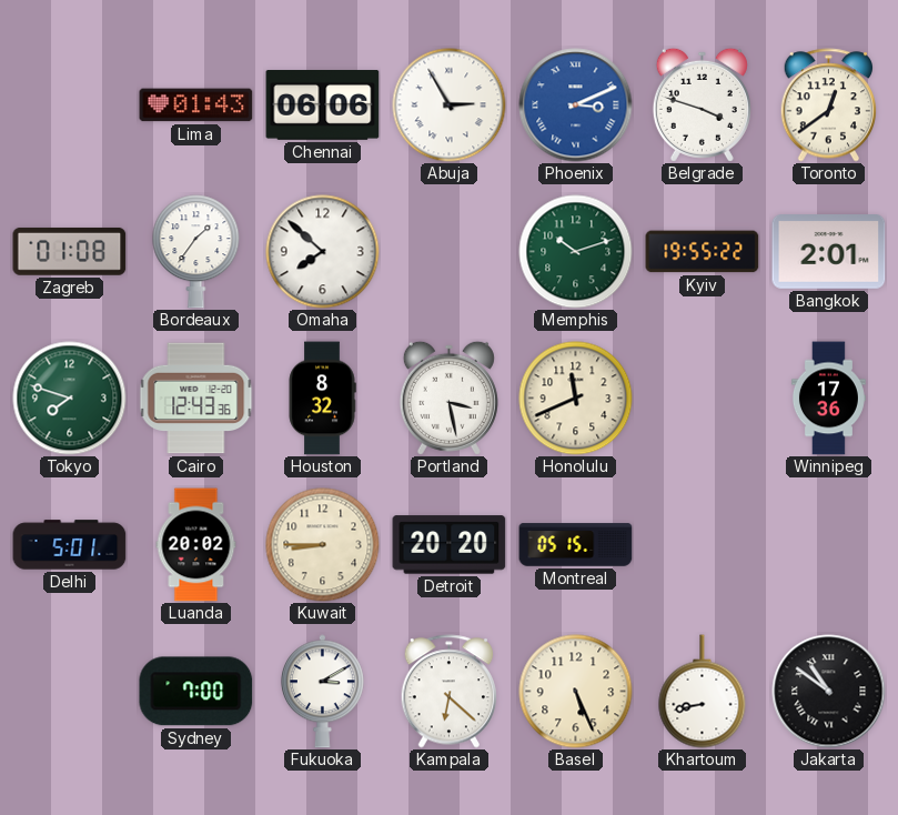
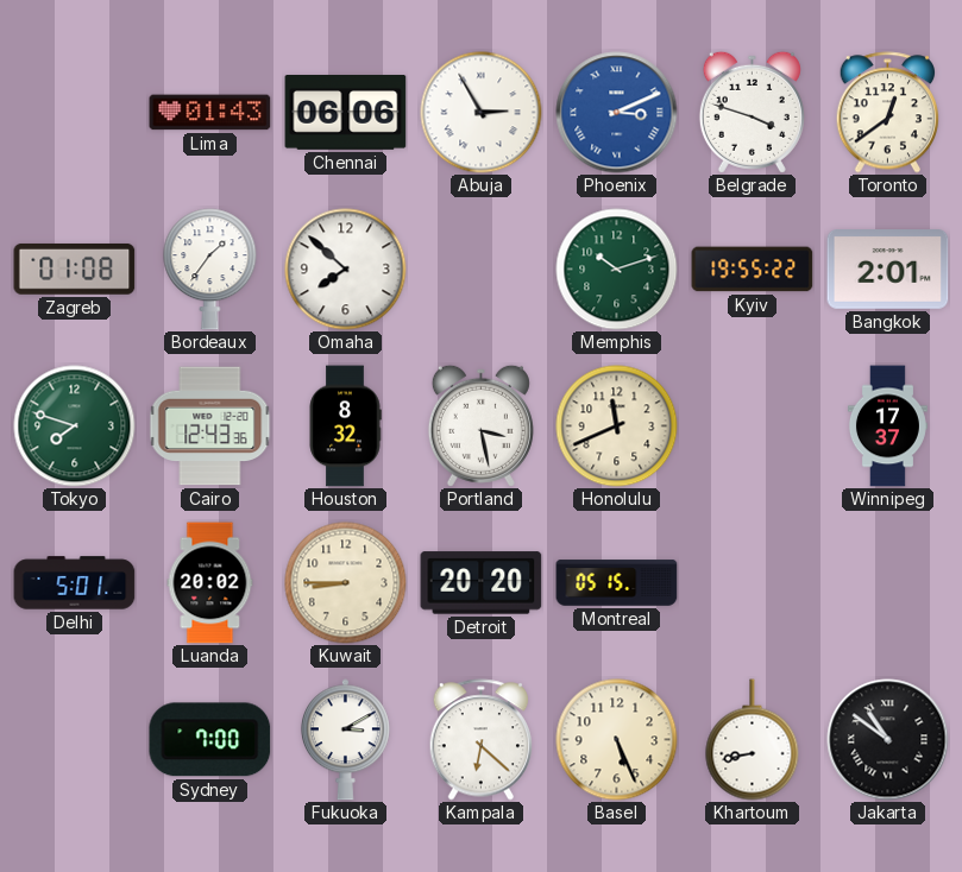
Winnipeg: 17:36 -> 17:37 (887, 426)
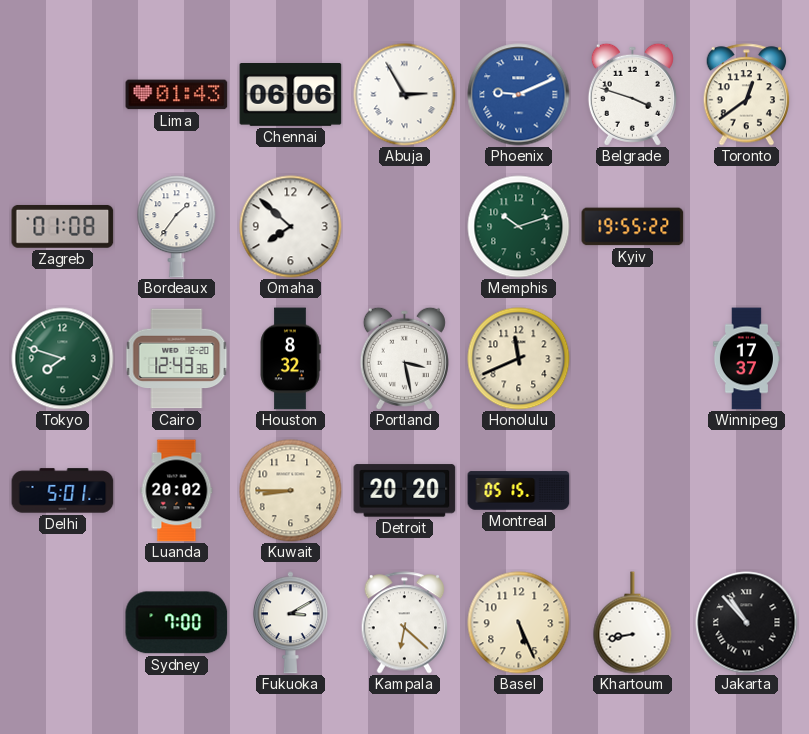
Phoenix: 3:11 -> 9:11 (519, 95)
Bangkok: 2:01 -> none (888, 270)
Jakarta: 10:51 -> 10:53 (747, 623)
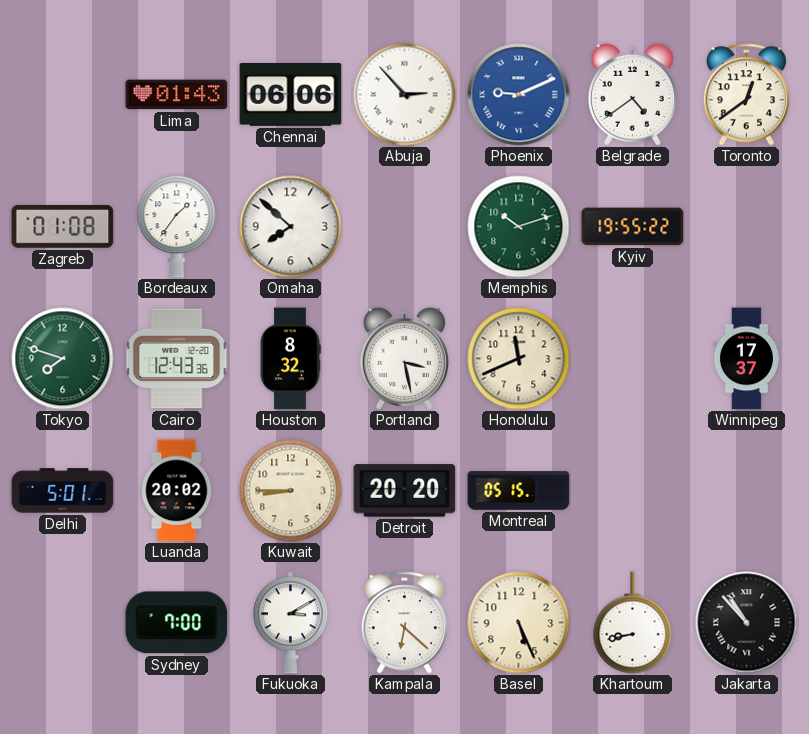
Abuja: 2:55 -> 2:53 (405, 95)
Belgrade: 3:48 -> 4:39 (632, 94)
